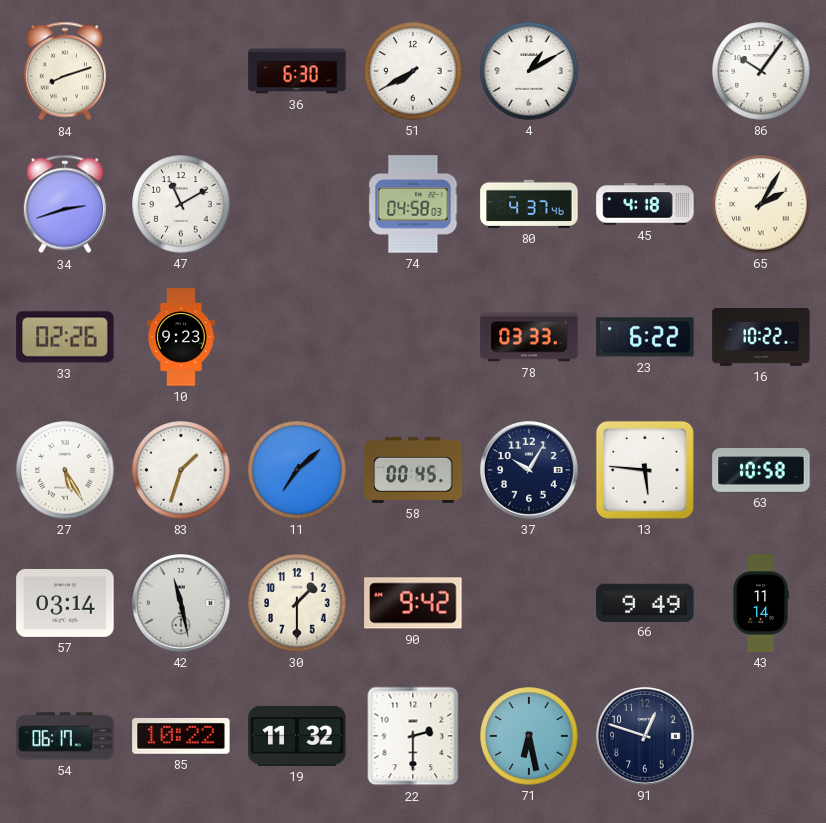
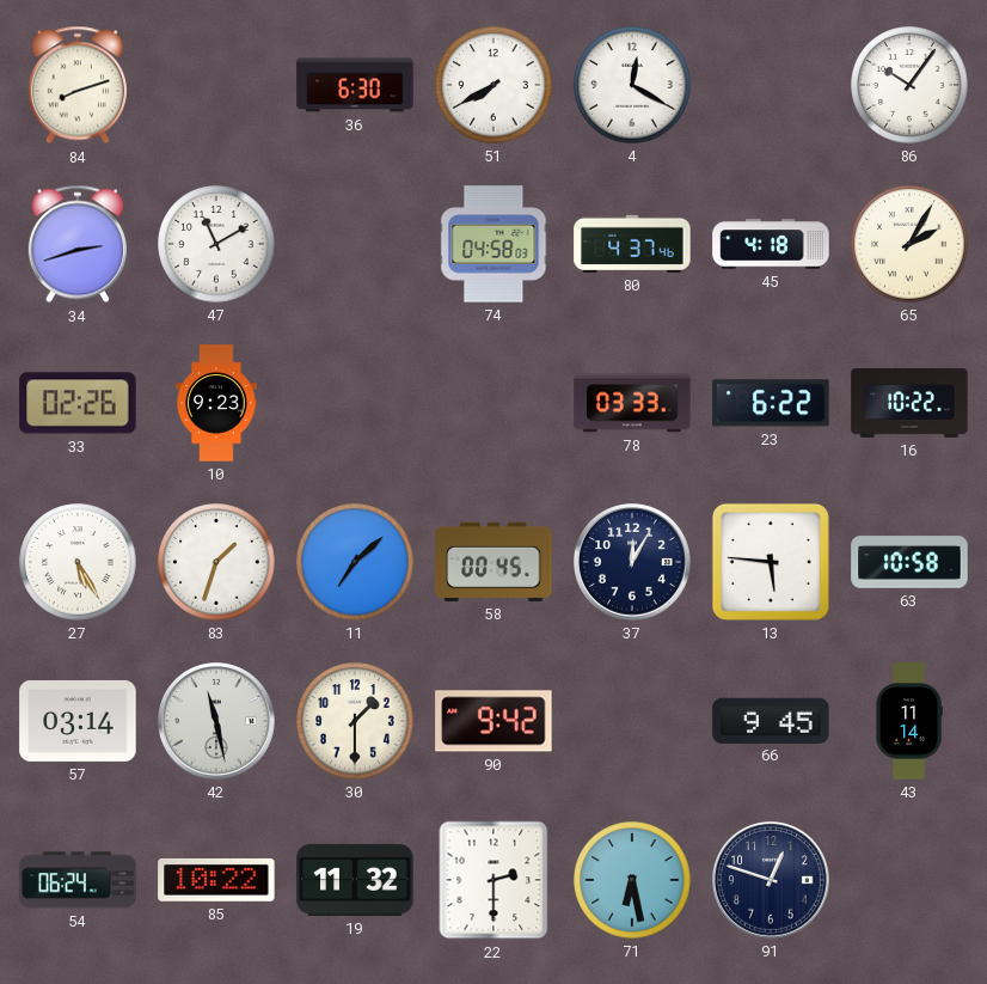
4: 1:10 -> 12:20 (632, 85)
37: 10:05 -> 12:05 (633, 563)
66: 9:49 -> 9:45 (771, 720)
54: 06:17 -> 06:24 (78, 880)
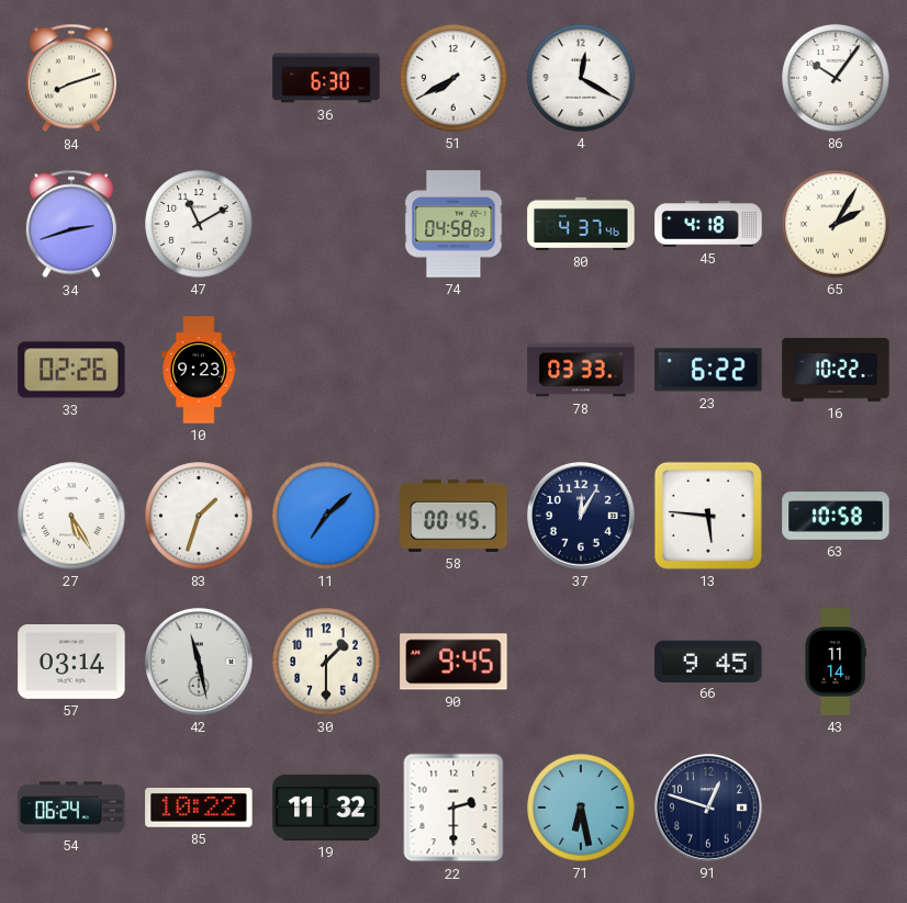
90: 9:42 -> 9:45 (453, 662)
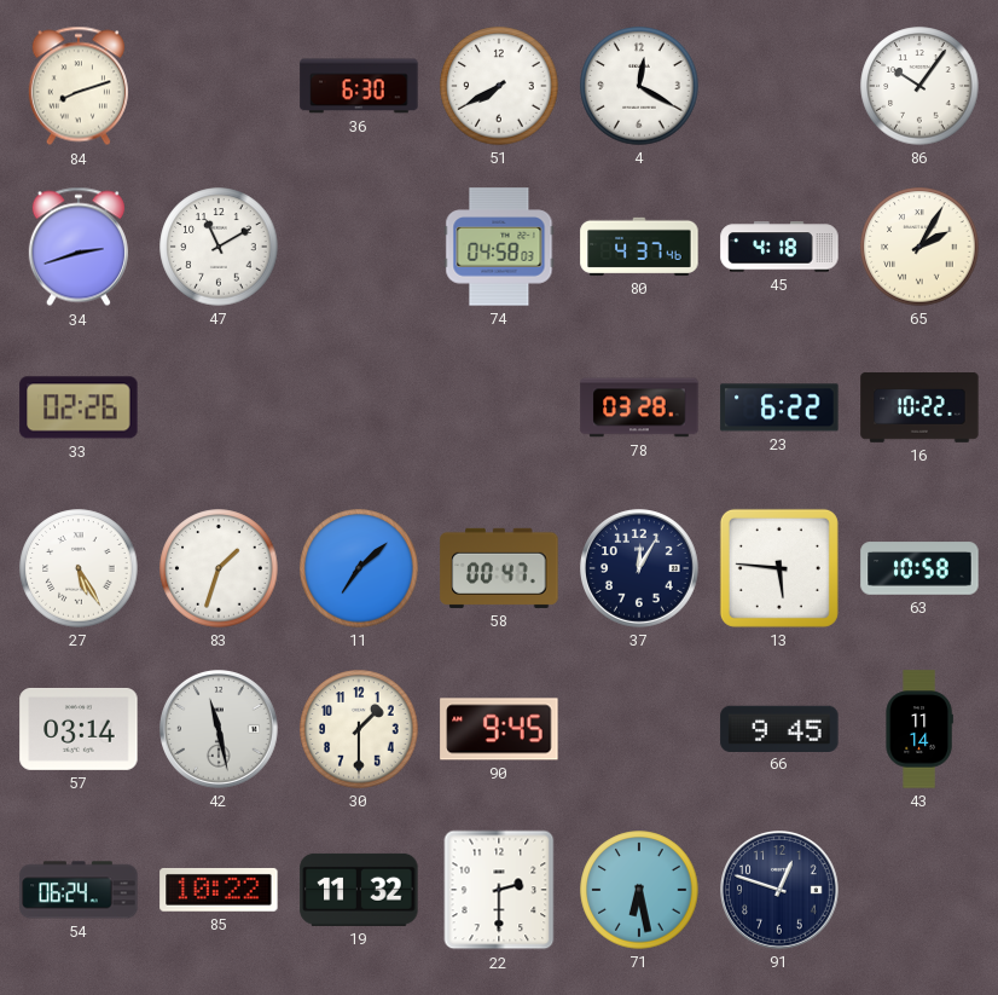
10: 9:23 -> none (199, 370)
78: 03:33 -> 03:28 (639, 407)
58: 00:45 -> 00:47 (499, 568)
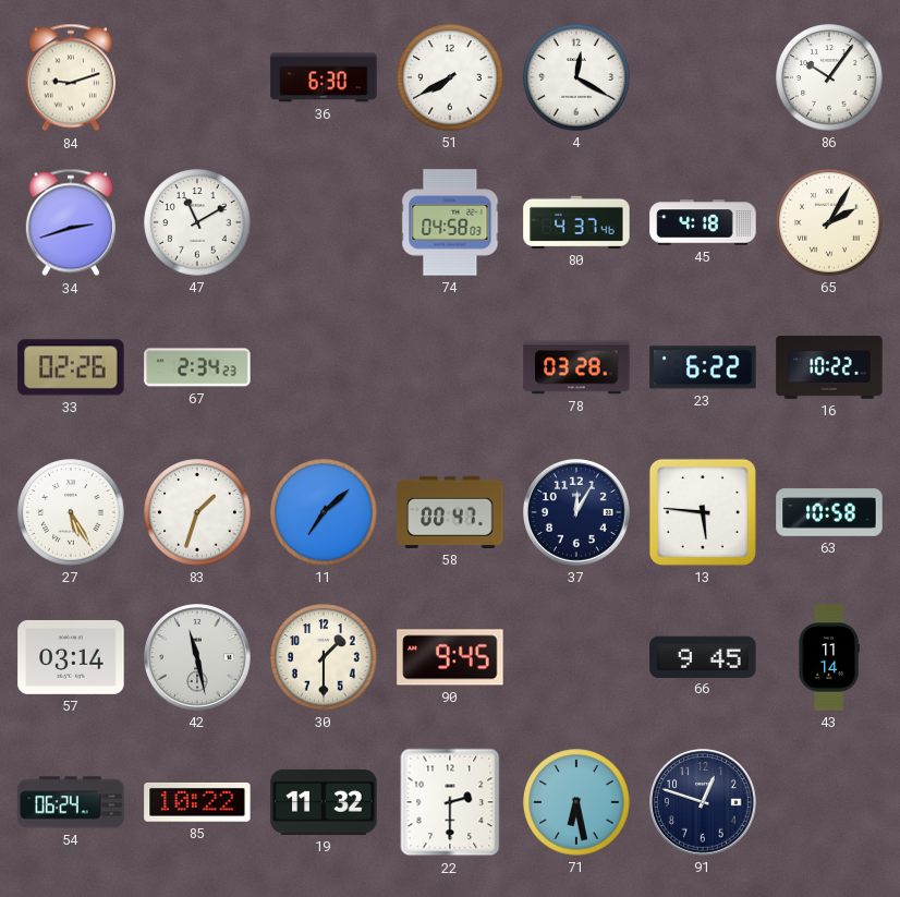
84: 8:12 -> 9:12 (71, 77)
67: none -> 2:34 (197, 367)
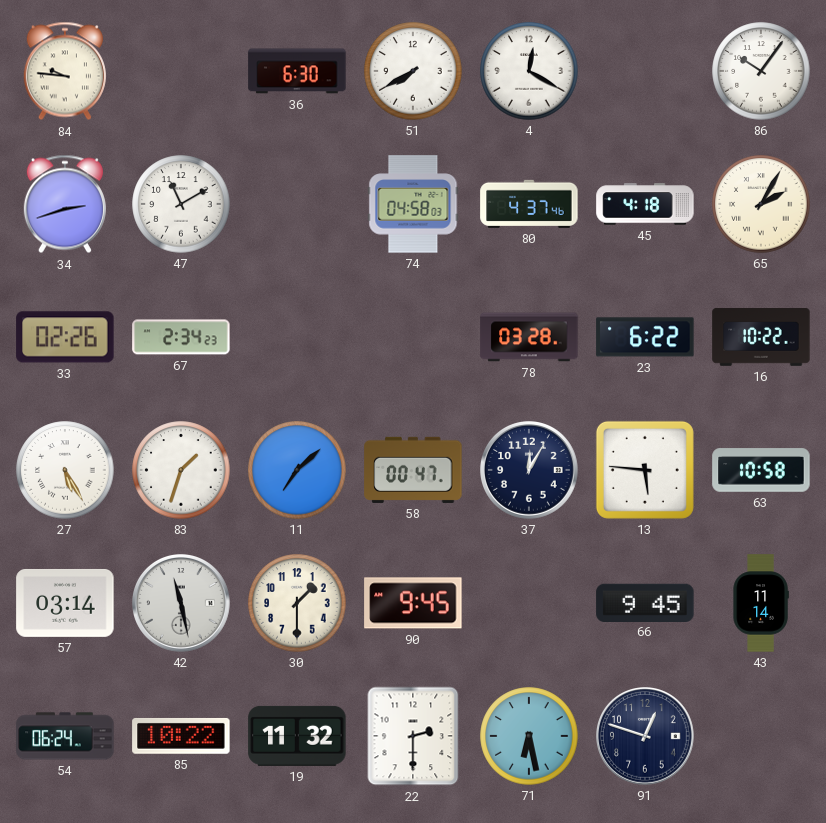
84: 9:12 -> 9:46 (65, 71)
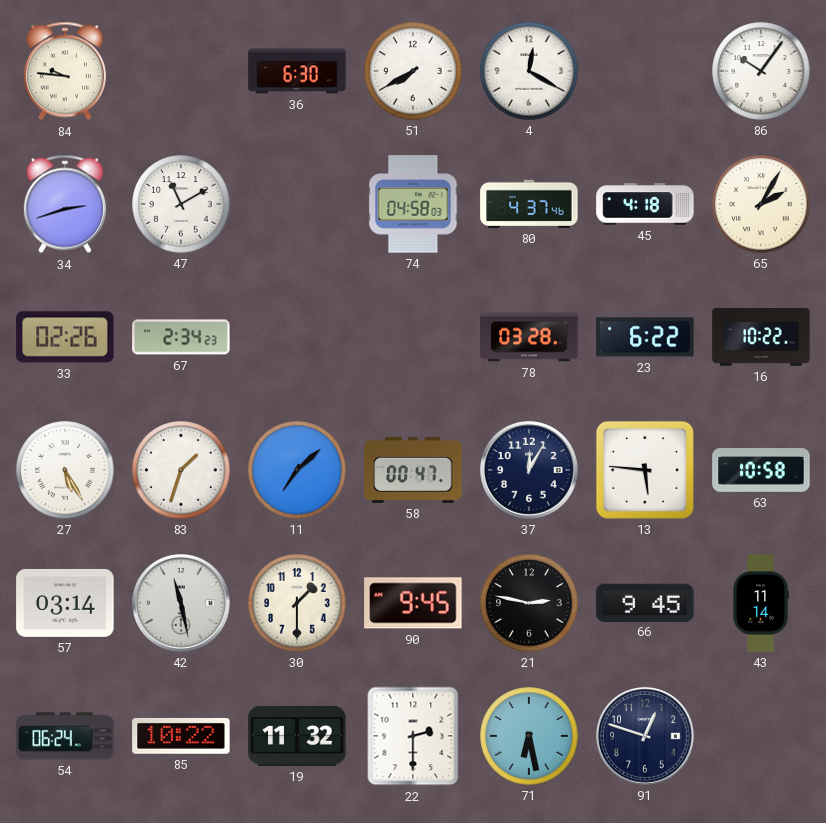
21: none -> 2:47 (529, 603)
